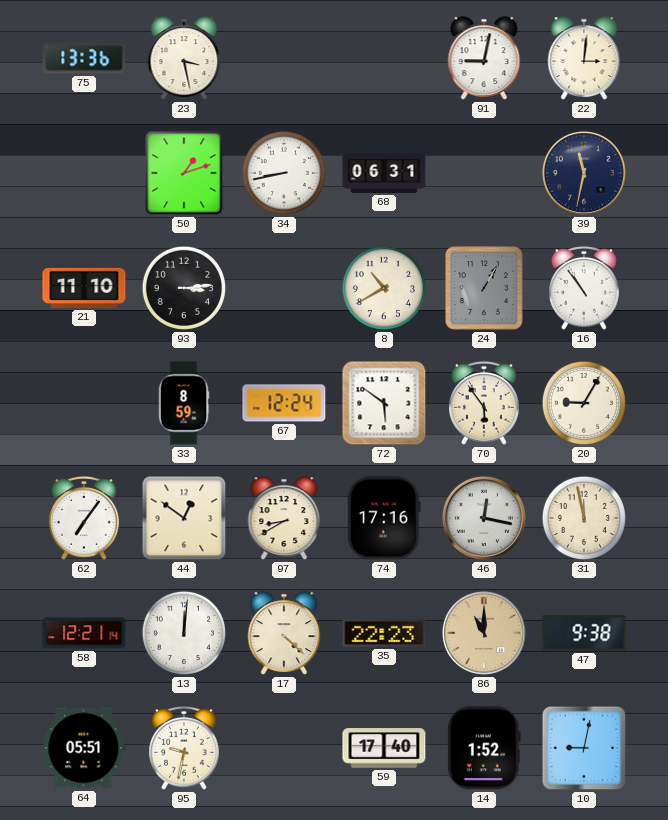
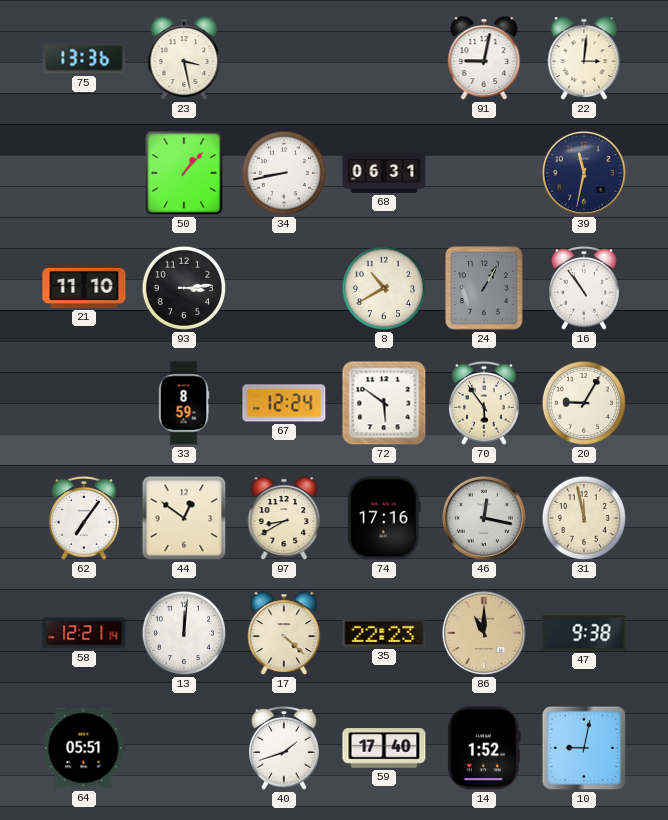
50: 1:12 -> 1:07 (184, 173)
95: 9:32 -> none (185, 748)
40: none -> 1:42 (285, 748)
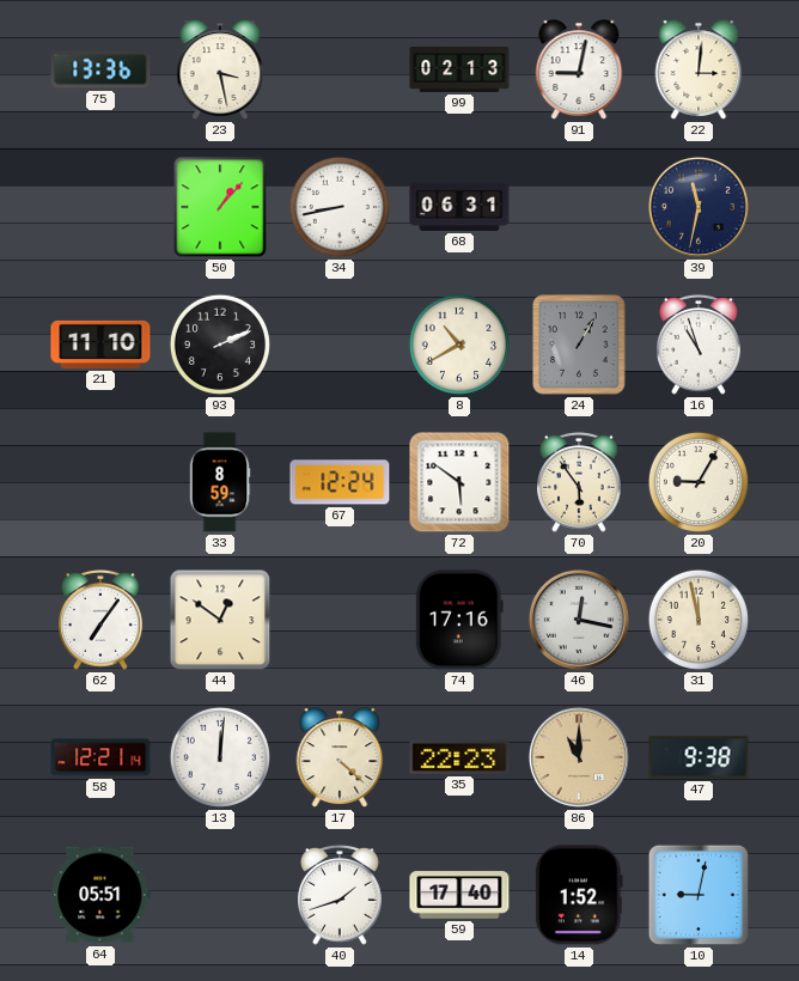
99: none -> 02:13 (459, 71)
93: 3:14 -> 2:11 (220, 345)
16: 10:54 -> 10:57 (700, 345)
97: 8:40 -> none (284, 518)
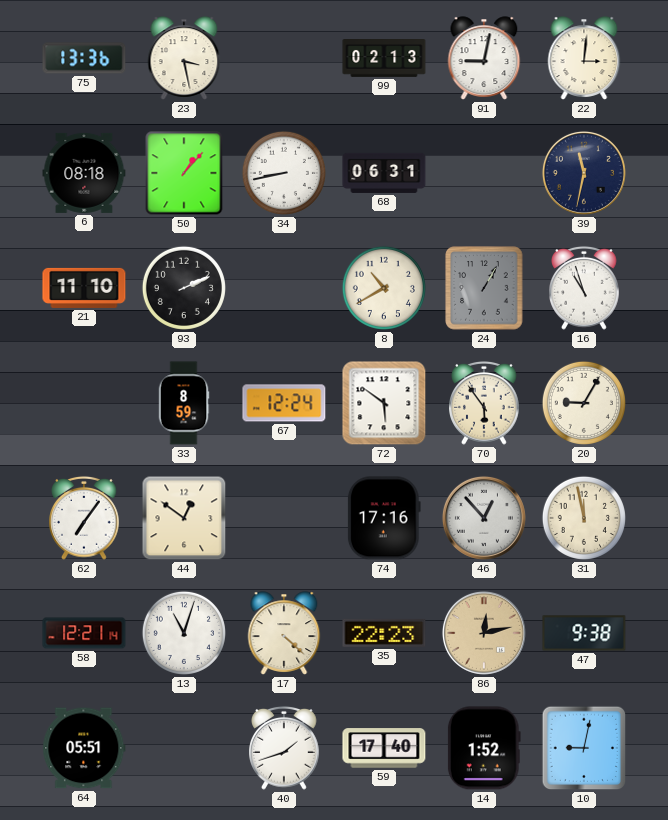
6: none -> 08:18 (84, 173)
46: 12:17 -> 12:53 (484, 518)
13: 12:01 -> 11:03 (184, 633)
86: 11:00 -> 12:13 (484, 633)
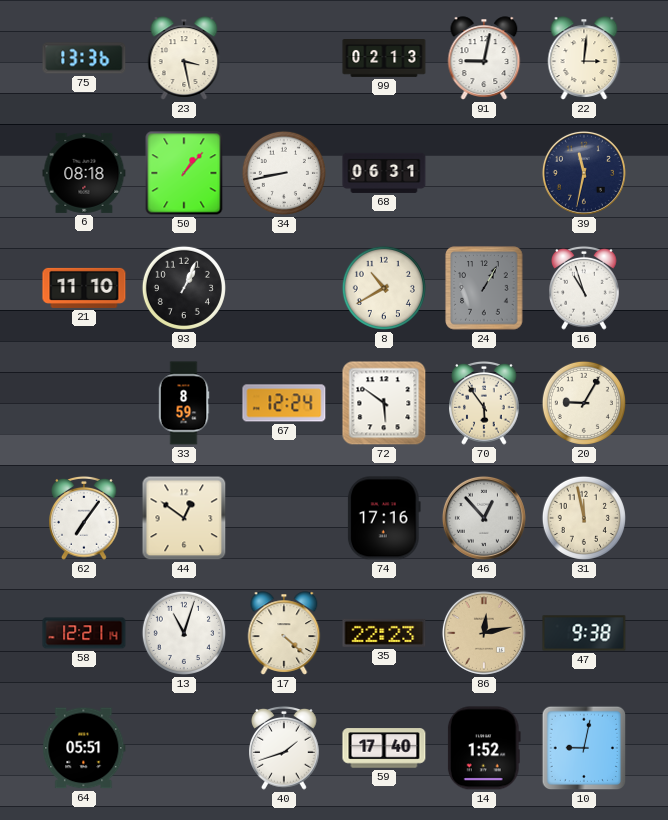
93: 2:11 -> 1:04 (184, 288)
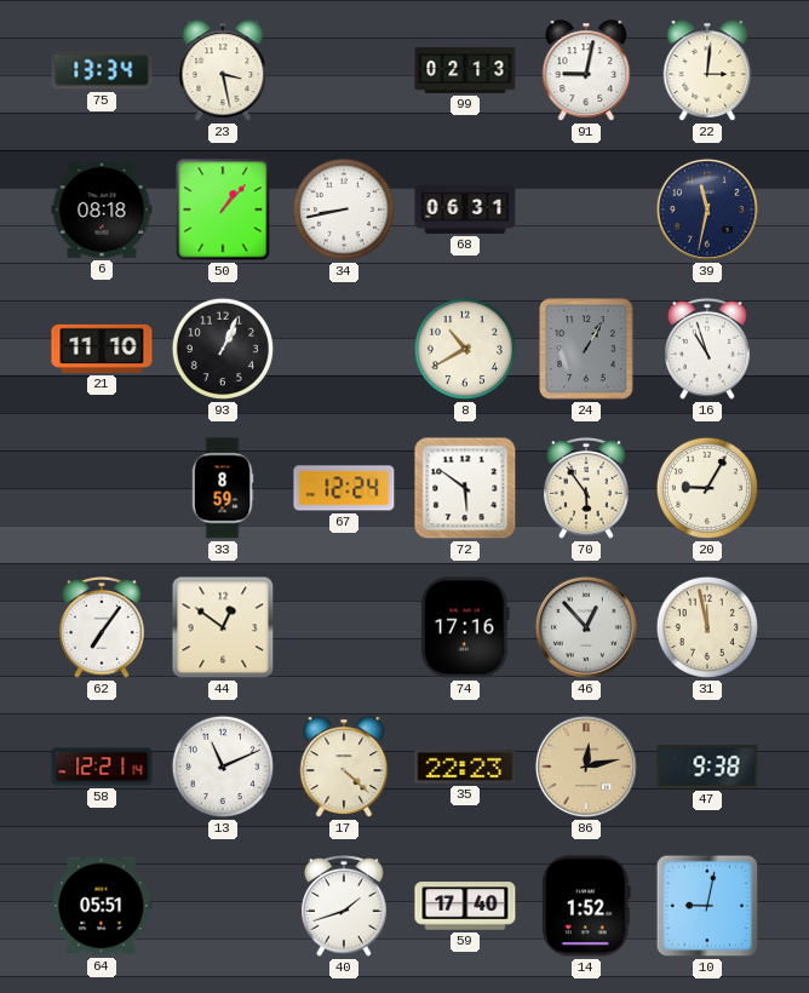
75: 13:36 -> 13:34 (102, 70)
13: 11:03 -> 11:11 (223, 767)
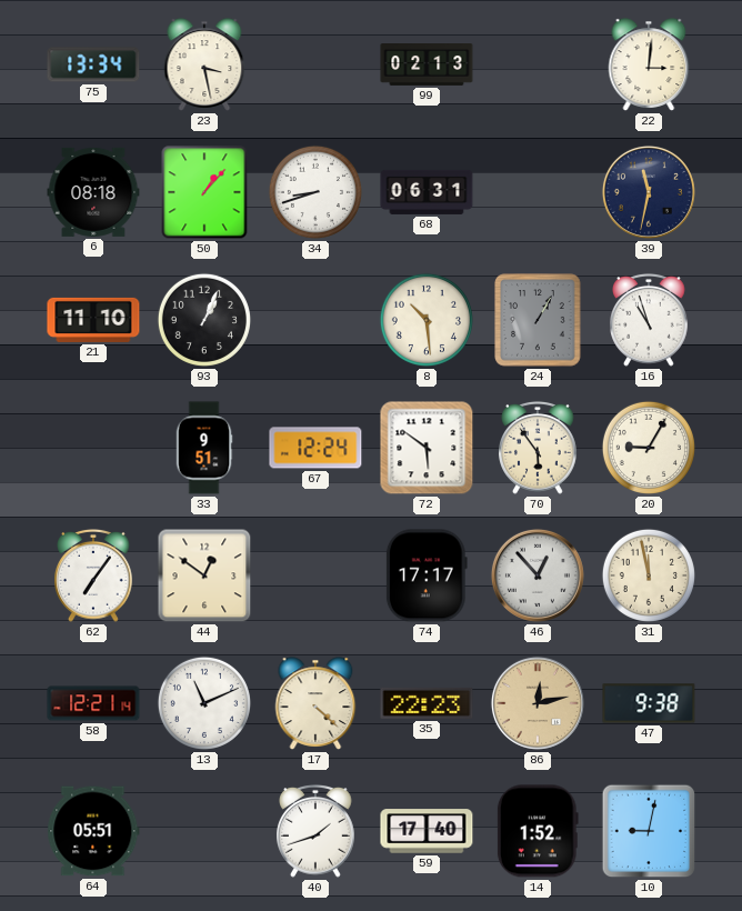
91: 9:02 -> none (586, 70)
34: 8:43 -> 8:42 (315, 192)
8: 10:40 -> 10:29 (427, 320)
33: 8:59 -> 9:51 (204, 448)
74: 17:16 -> 17:17 (427, 575)
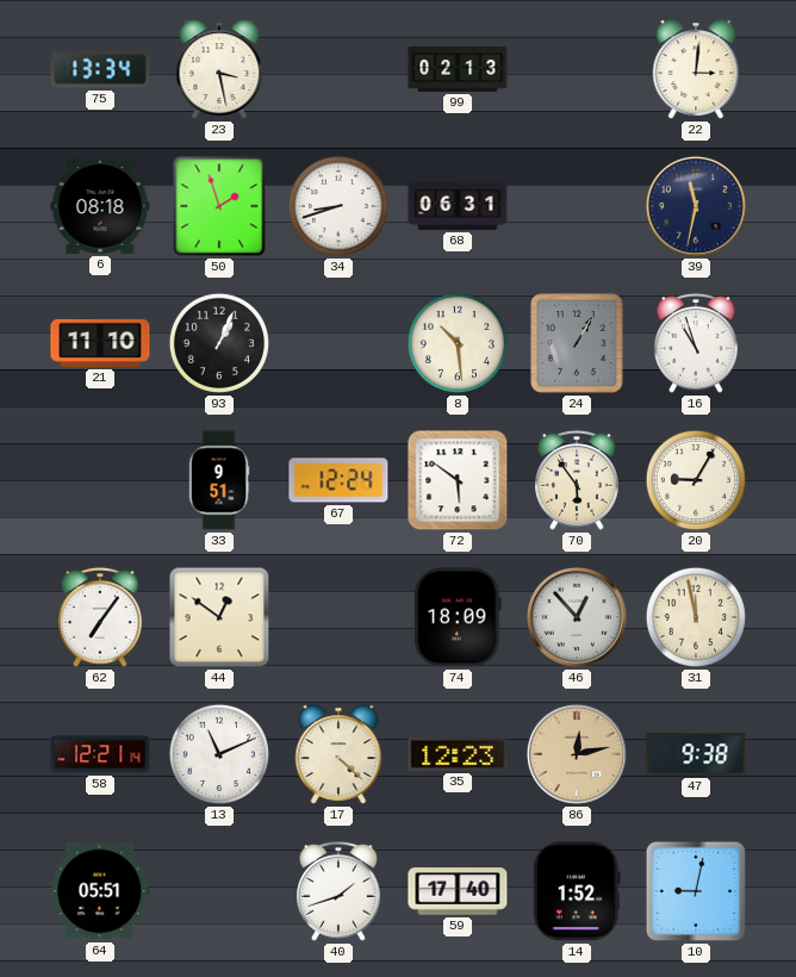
50: 1:07 -> 1:57 (219, 206)
74: 17:17 -> 18:09 (458, 617)
35: 22:23 -> 12:23 (458, 754)
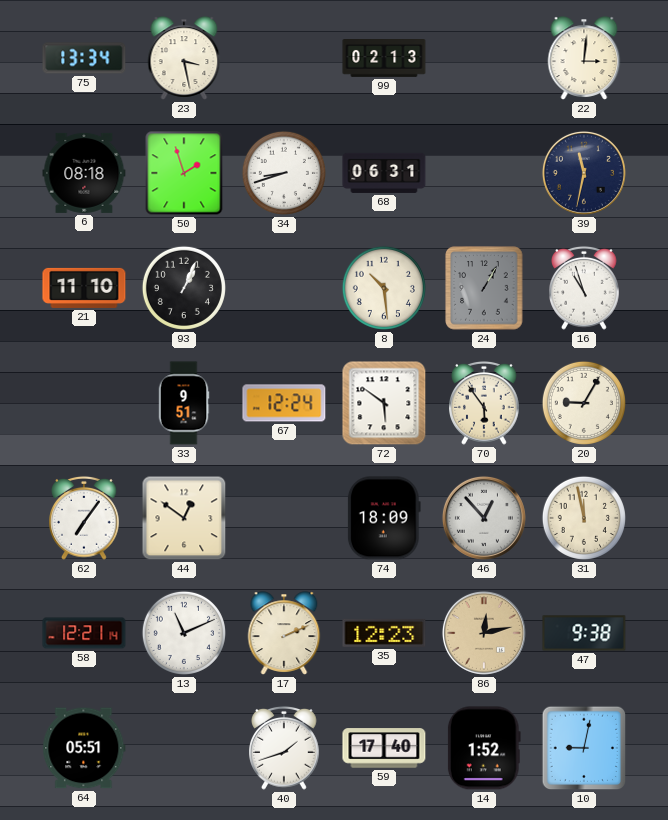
17: 4:22 -> 2:11 (284, 633)
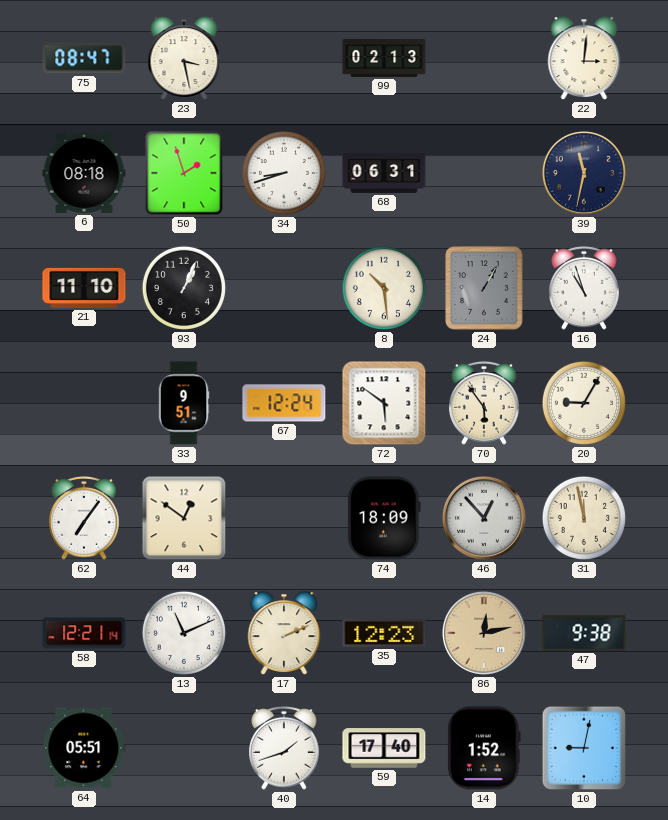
75: 13:34 -> 08:47 (84, 58)
